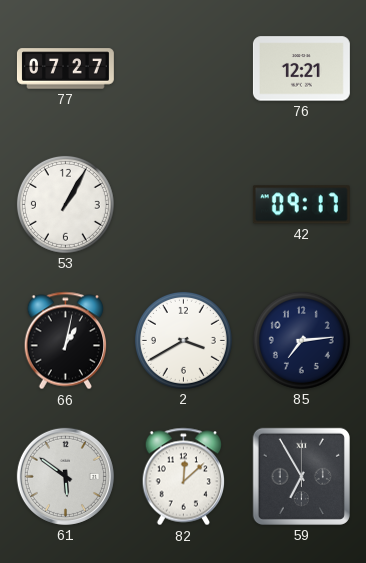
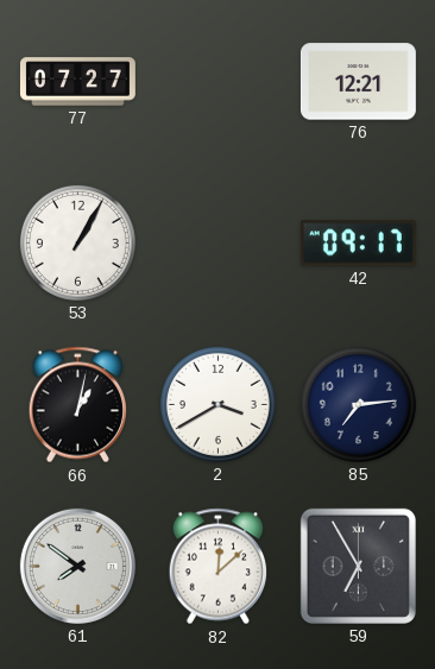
61: 5:51 -> 7:51 (77, 566)
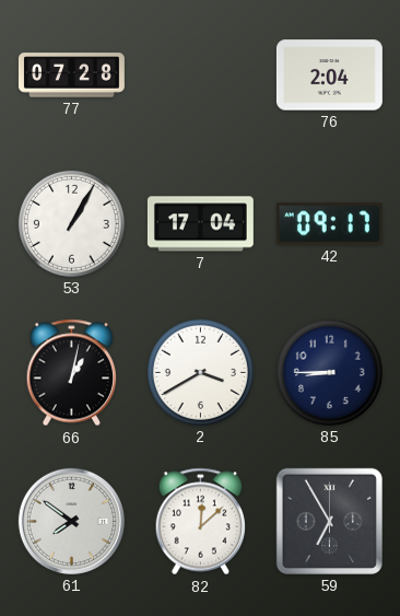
77: 07:27 -> 07:28 (72, 75)
76: 12:21 -> 2:04 (329, 75)
7: none -> 17:04 (200, 224)
85: 7:14 -> 8:45 (329, 372)
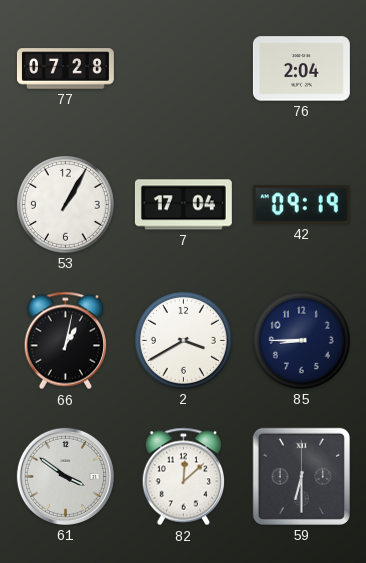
42: 09:17 -> 09:19 (301, 205)
61: 7:51 -> 3:51 (65, 476)
59: 6:55 -> 6:30 (301, 476)
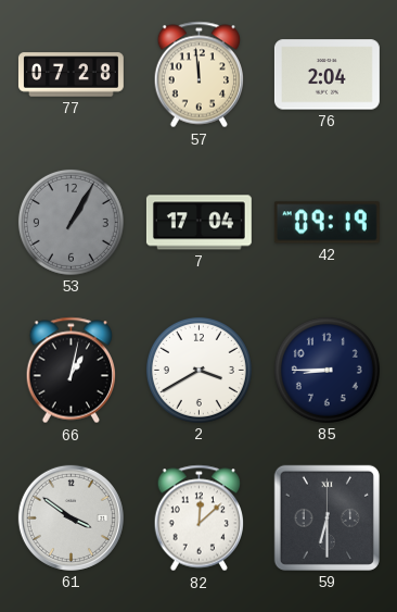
57: none -> 11:59 (198, 75)
53 dial: white -> grey (71, 222)
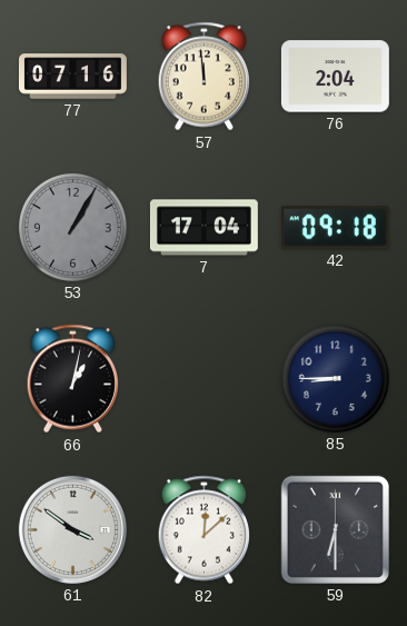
77: 07:28 -> 07:16 (73, 77)
42: 09:19 -> 09:18 (335, 228)
2: 3:40 -> none (198, 370)
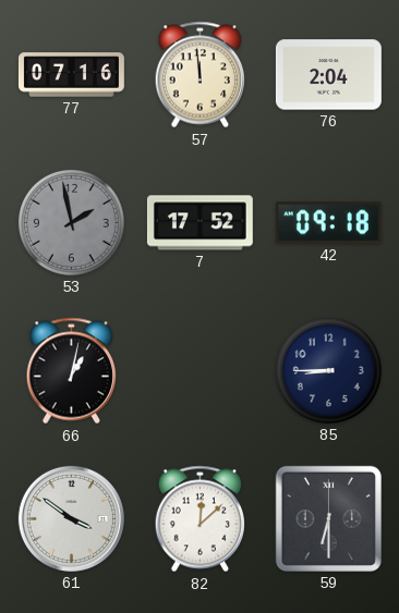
53: 1:05 -> 1:58 (71, 222)
7: 17:04 -> 17:52 (199, 223)
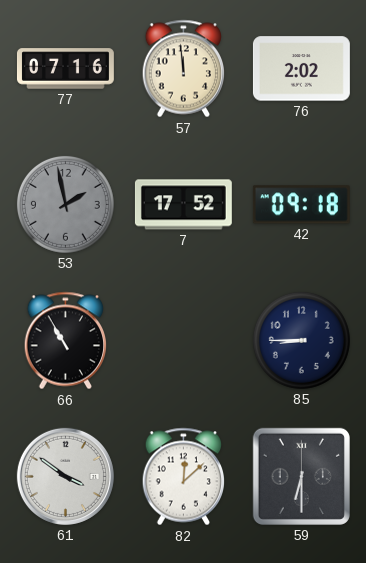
76: 2:04 -> 2:02 (301, 69)
66: 1:02 -> 10:55 (65, 341)
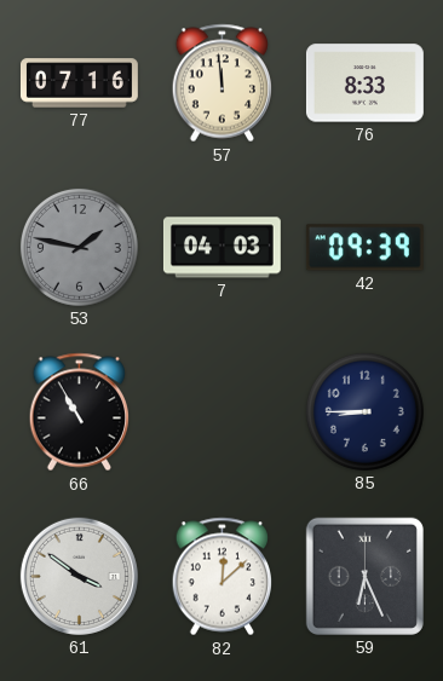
76: 2:02 -> 8:33 (364, 83)
53: 1:58 -> 1:47 (79, 247)
7: 17:52 -> 04:03 (221, 248)
42: 09:18 -> 09:39 (364, 248)
59: 6:30 -> 6:26 (364, 576)
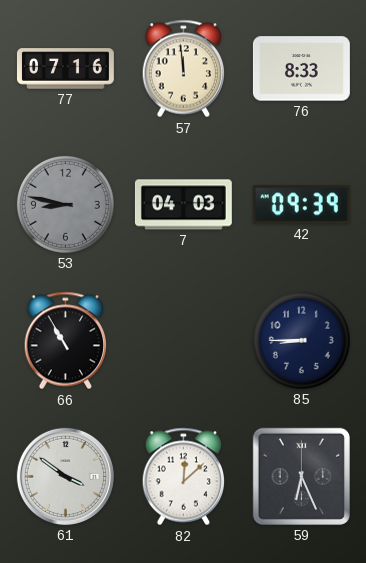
53: 1:47 -> 8:47 (65, 204)
